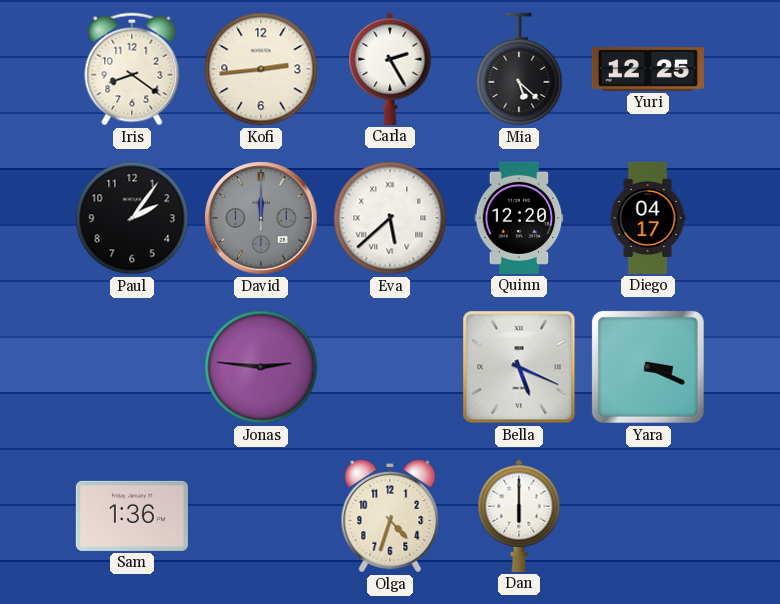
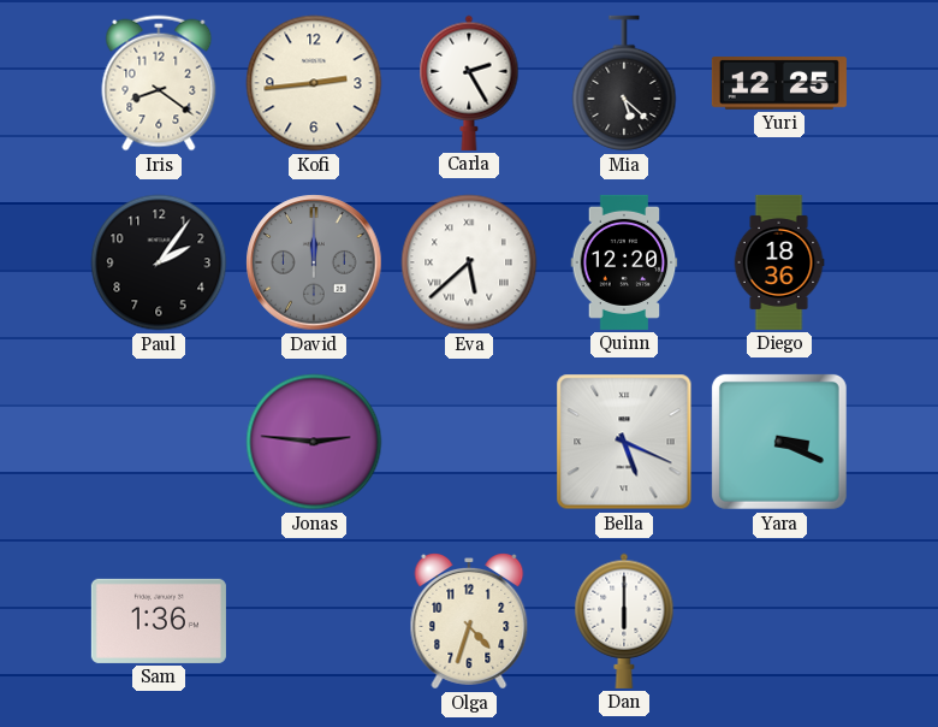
Diego: 04:17 -> 18:36 (779, 262)
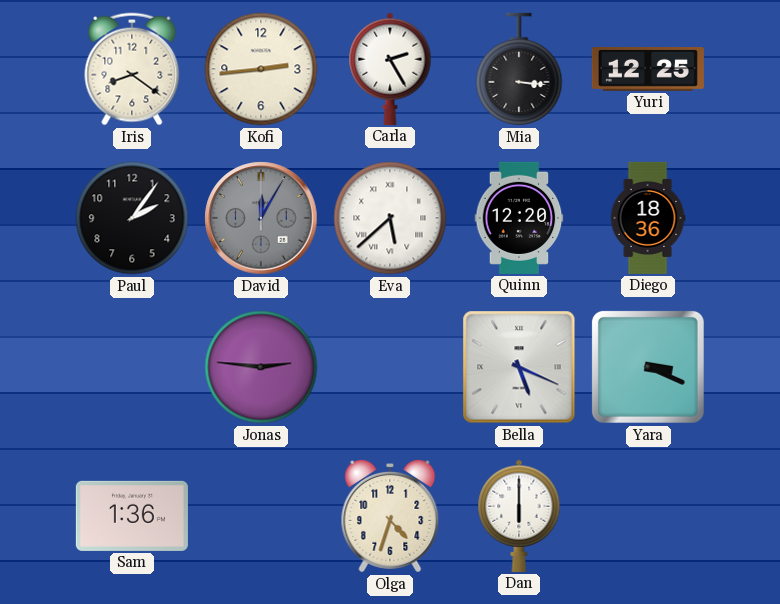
Mia: 5:22 -> 3:16 (519, 69)
David: 12:00 -> 12:05 (261, 218)
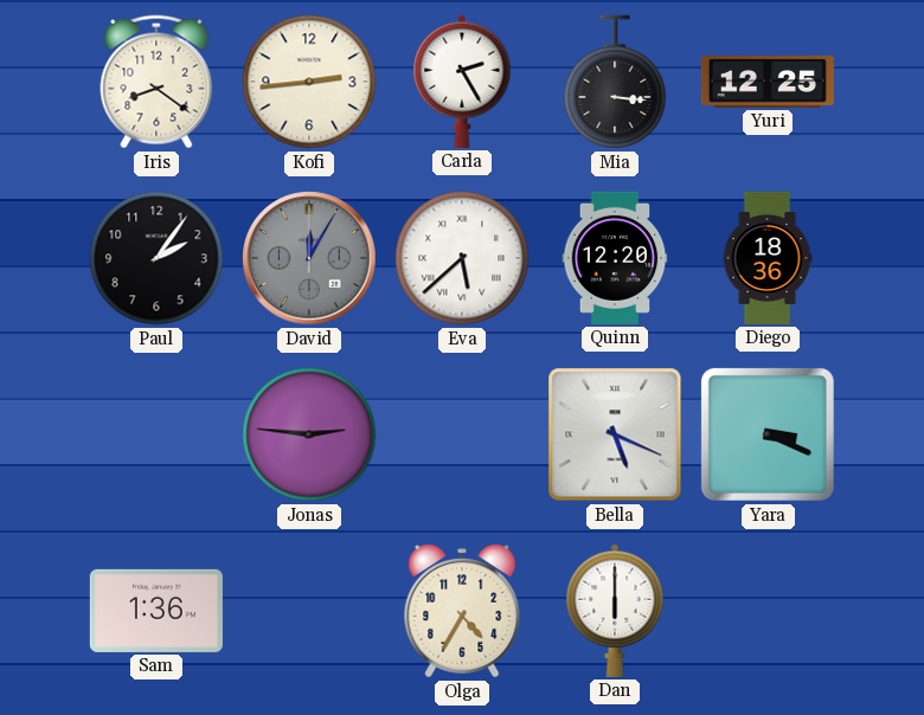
Olga: 4:33 -> 4:35 (462, 612)
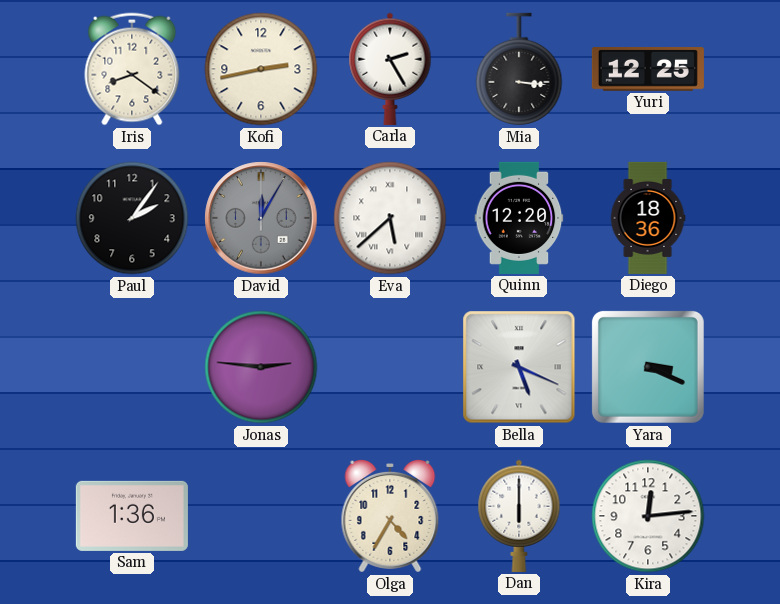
Kofi: 2:44 -> 2:43 (261, 69)
Kira: none -> 12:14 (648, 516)
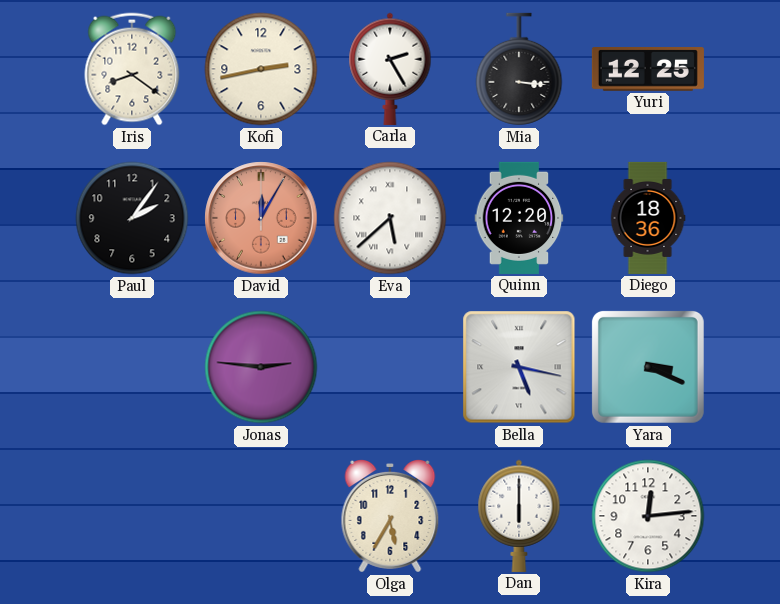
David dial: grey -> salmon (261, 218)
Bella: 5:19 -> 5:17 (519, 367)
Sam: 1:36 -> none (132, 516)
Olga: 4:35 -> 5:35 (390, 517)
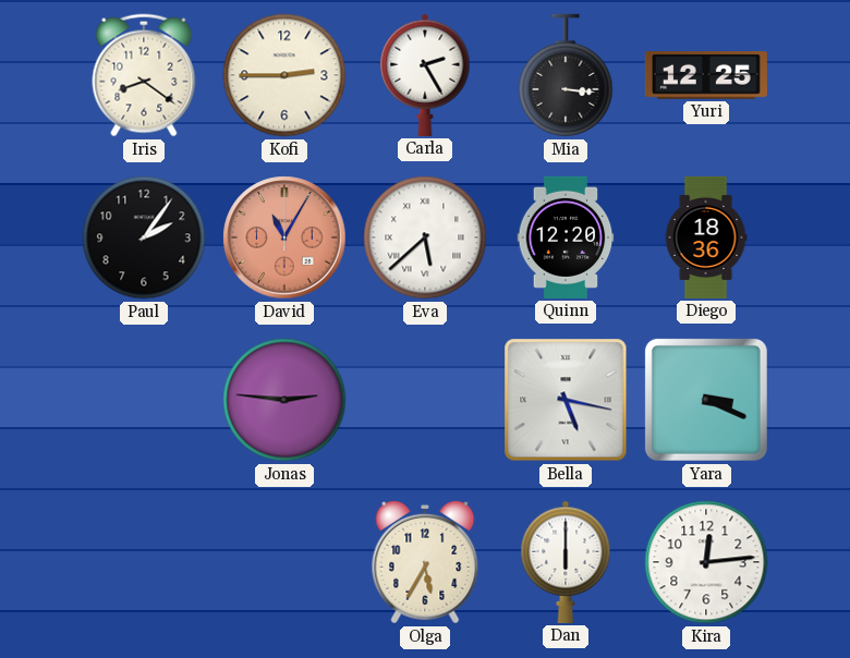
Kofi: 2:43 -> 2:45 (284, 75)
David: 12:05 -> 11:05 (284, 237)
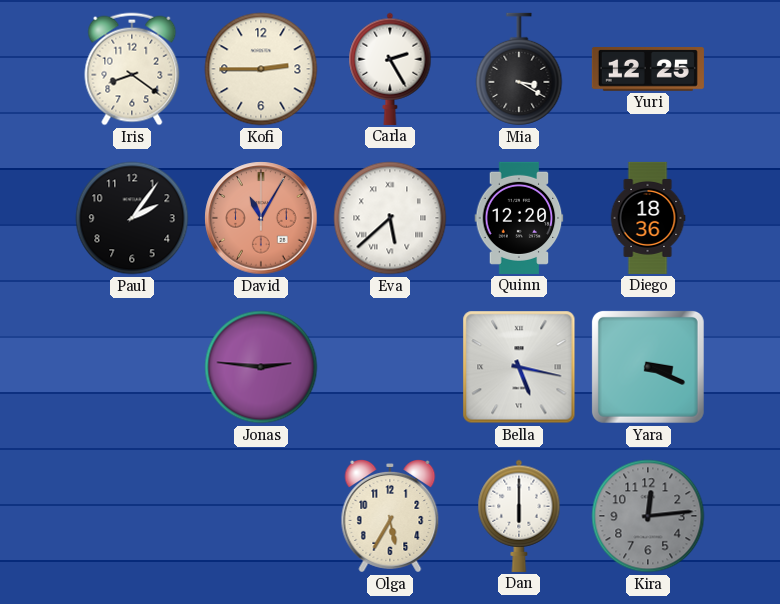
Mia: 3:16 -> 3:20 (519, 69)
Kira dial: white -> grey (648, 516)
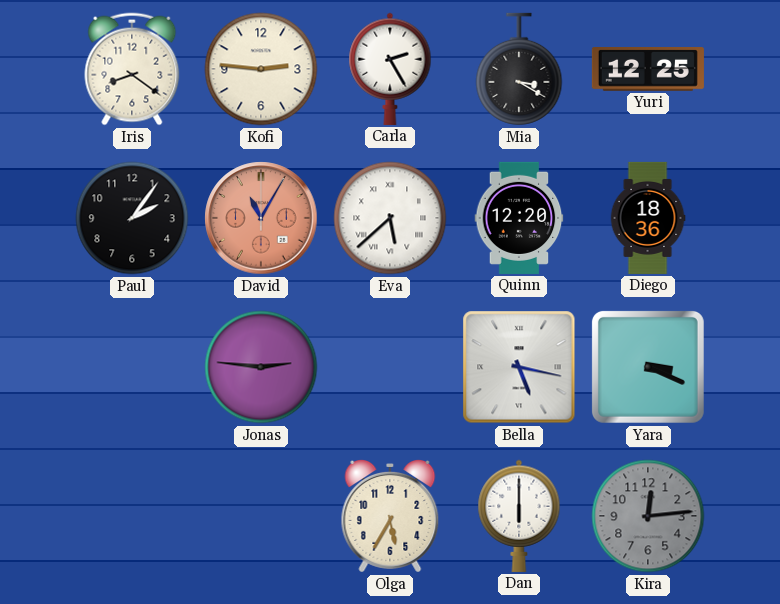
Kofi: 2:45 -> 2:46 (261, 69)
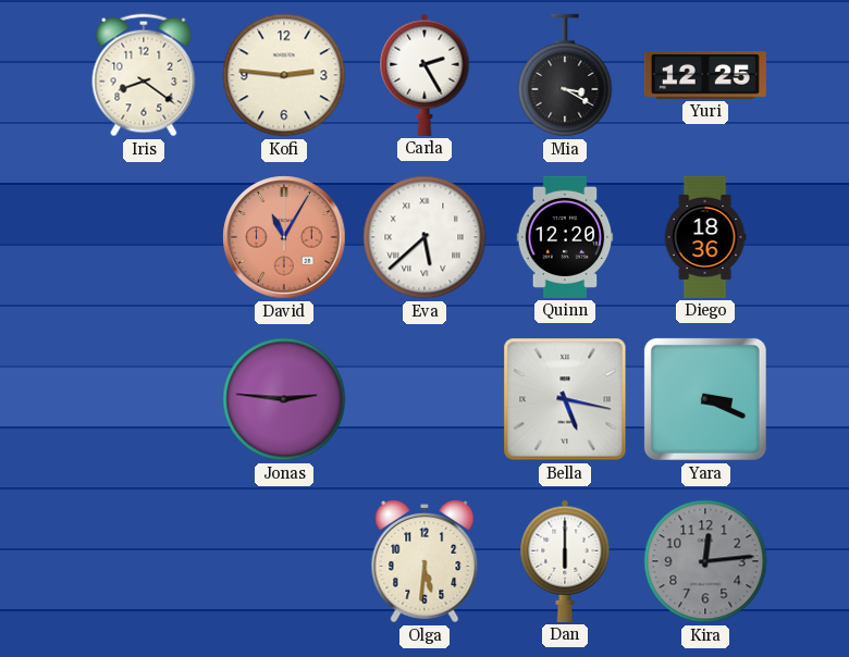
Paul: 2:06 -> none (132, 218)
Olga: 5:35 -> 5:31 (424, 562)
